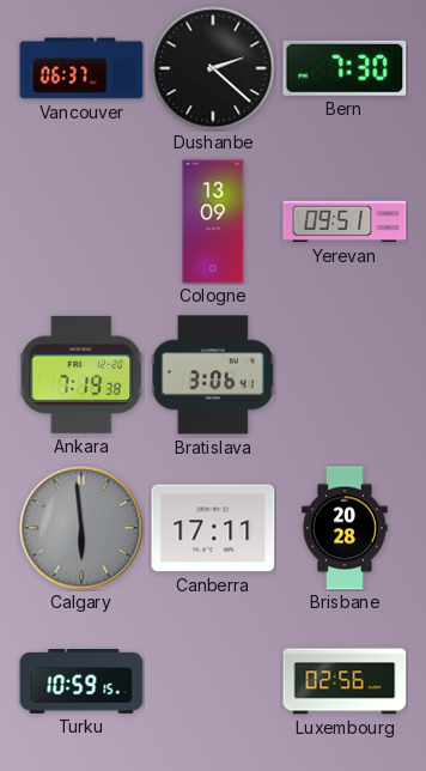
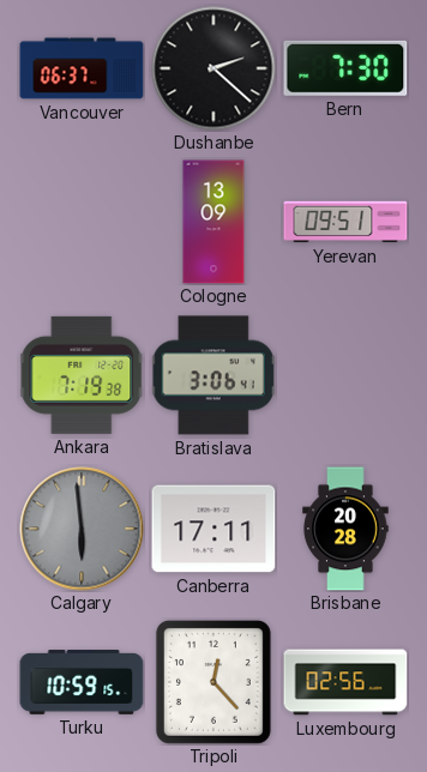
Tripoli: none -> 12:23 (213, 682)
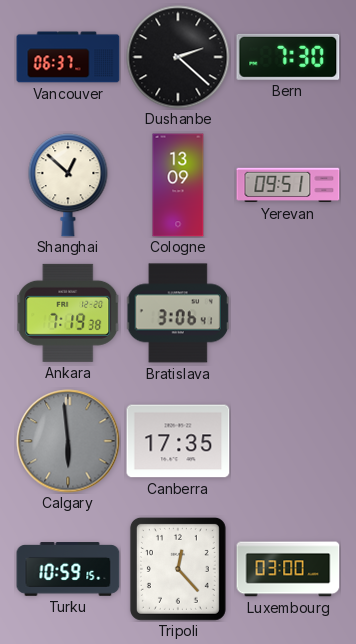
Shanghai: none -> 12:52 (68, 185)
Canberra: 17:11 -> 17:35 (178, 441)
Brisbane: 20:28 -> none (345, 529)
Luxembourg: 02:56 -> 03:00 (288, 569)
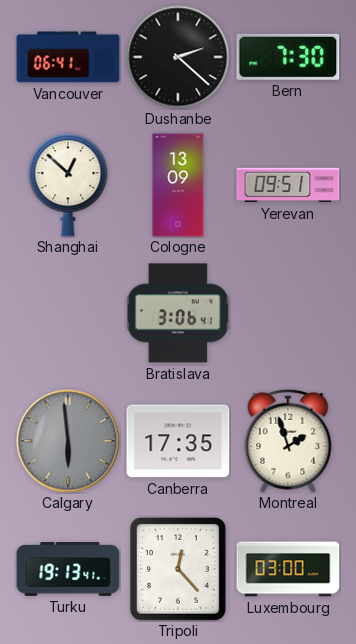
Vancouver: 06:37 -> 06:41 (68, 57)
Ankara: 7:19 -> none (68, 313)
Montreal: none -> 1:57 (288, 441)
Turku: 10:59 -> 19:13 (68, 569)
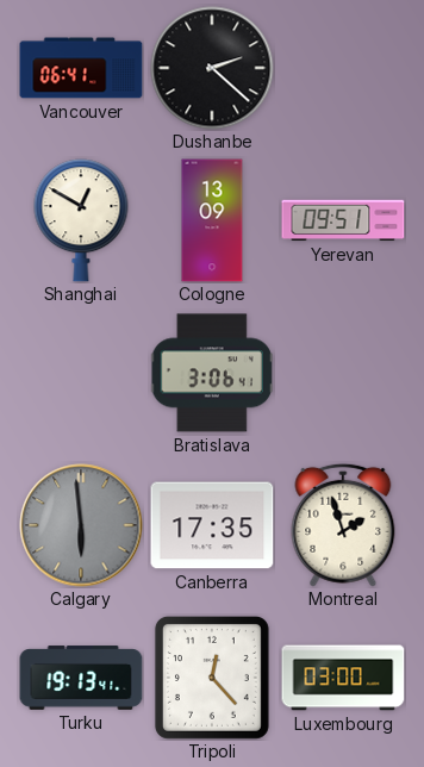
Bern: 7:30 -> none (288, 57)
Shanghai: 12:52 -> 12:50 (81, 220)
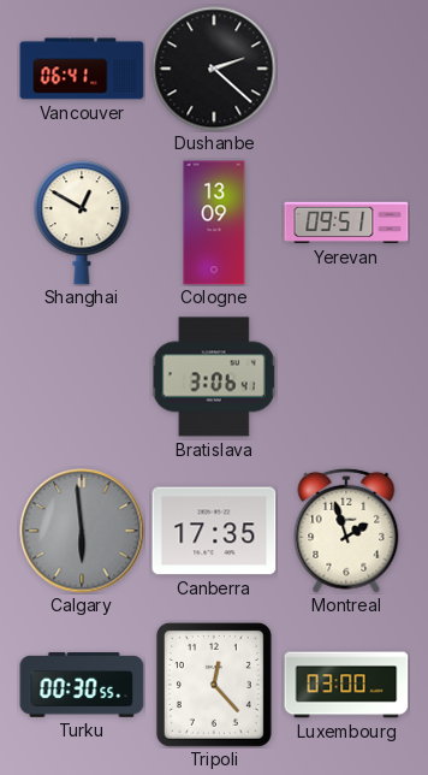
Turku: 19:13 -> 00:30 (82, 685)
